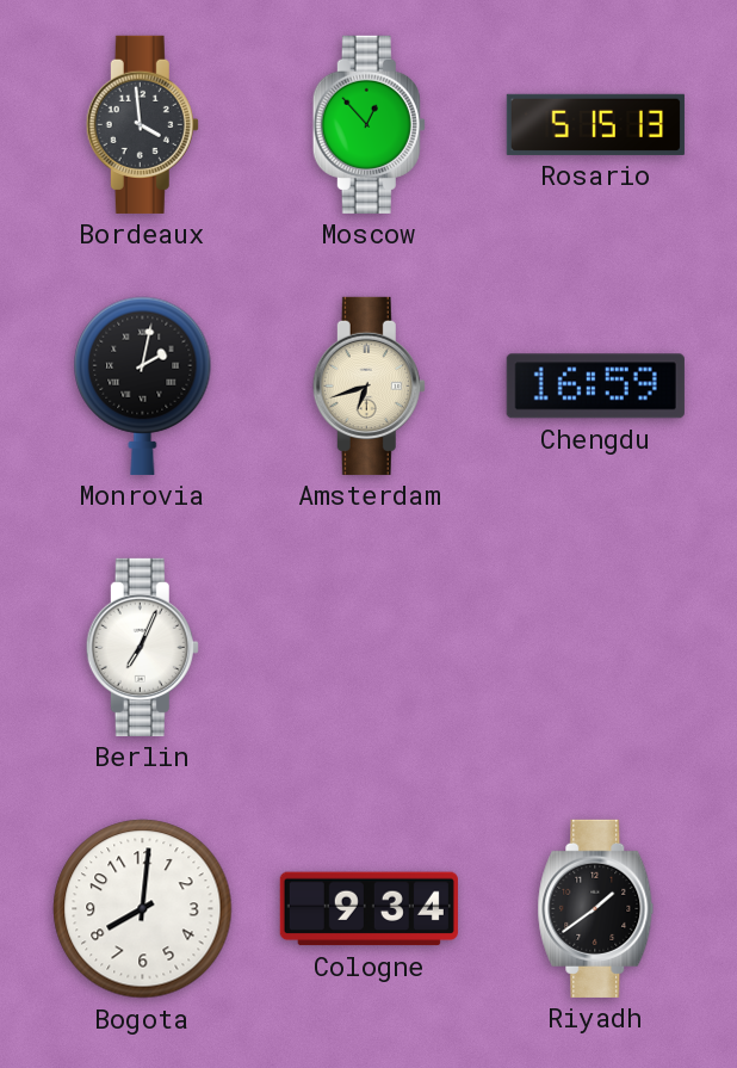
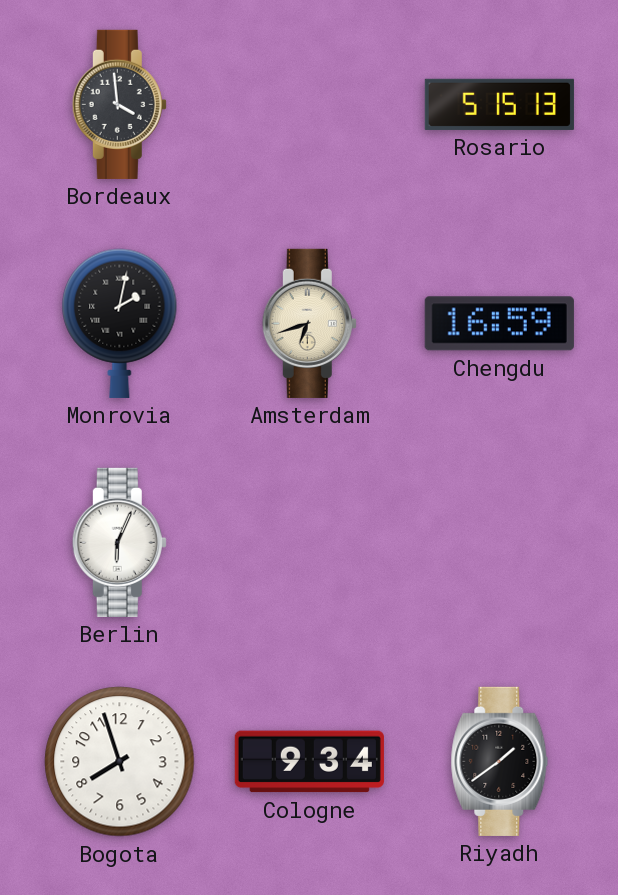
Moscow: 12:53 -> none (368, 124)
Berlin: 7:04 -> 6:04 (119, 542)
Bogota: 8:01 -> 7:57 (120, 762)
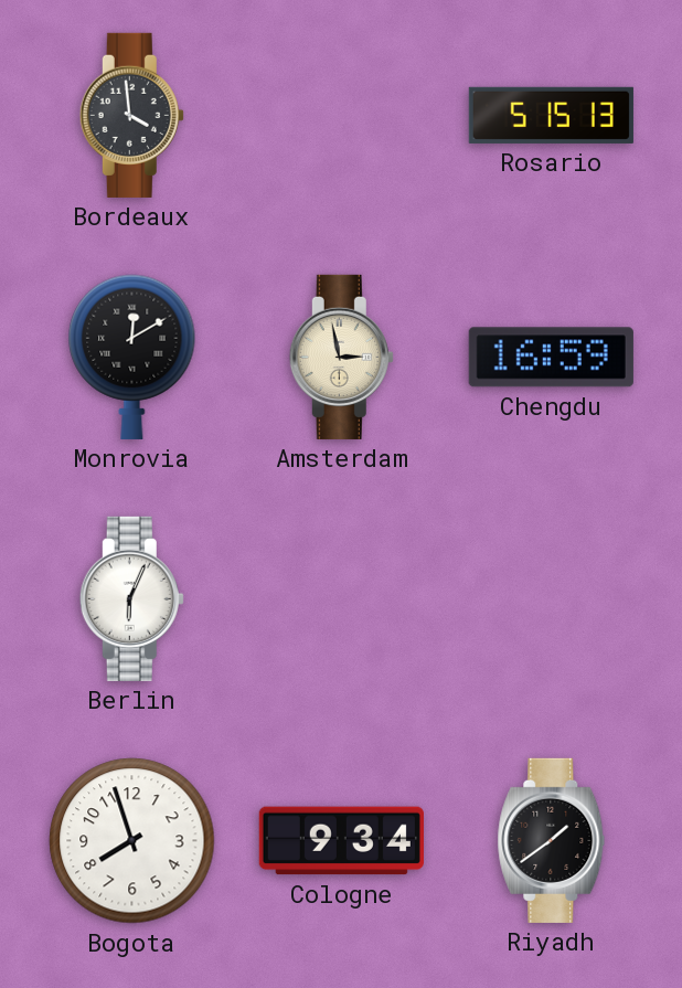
Monrovia: 2:02 -> 12:10 (132, 357)
Amsterdam: 6:42 -> 2:58 (341, 357)
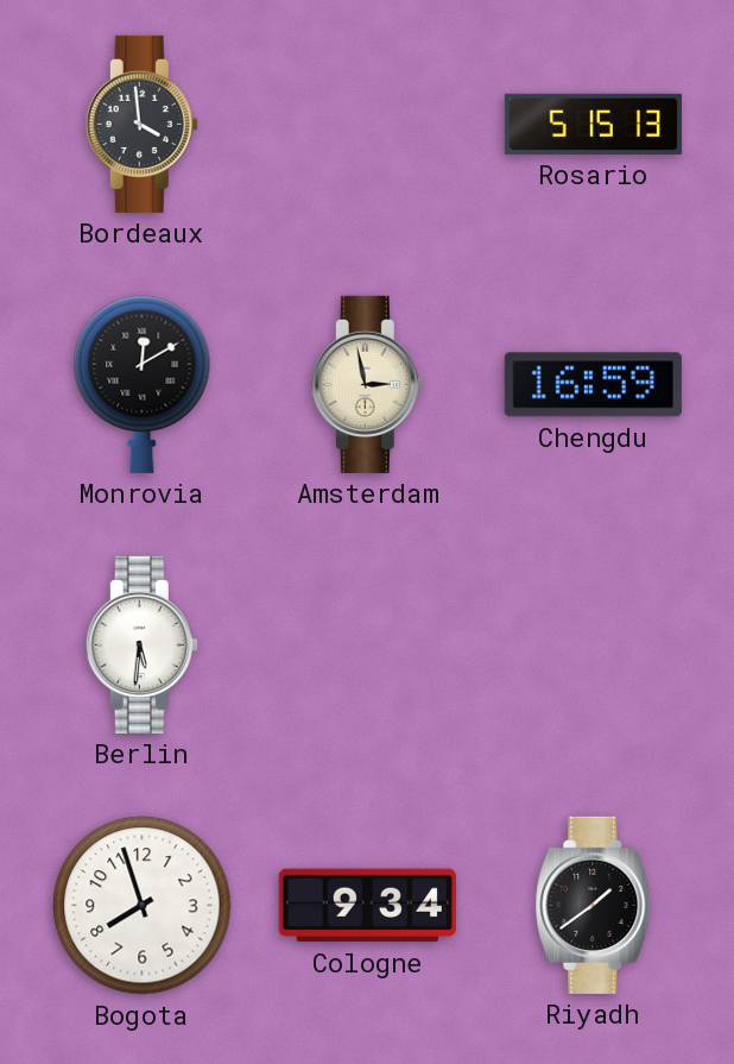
Berlin: 6:04 -> 5:31 (141, 644)
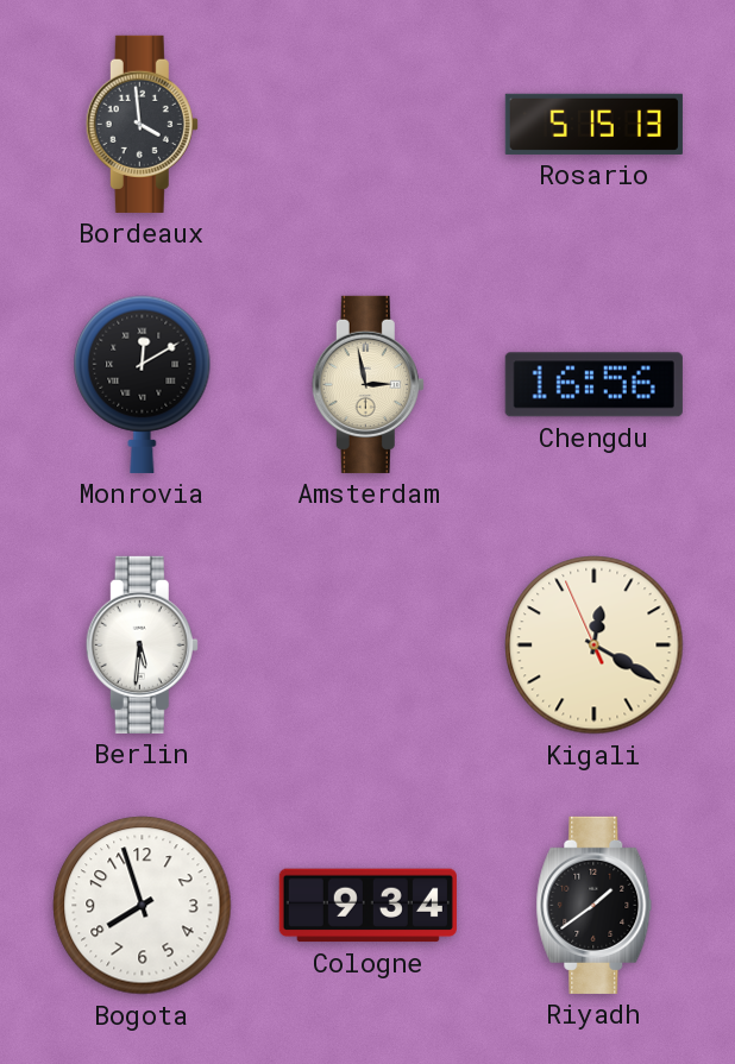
Chengdu: 16:59 -> 16:56 (593, 385)
Kigali: none -> 12:19 (595, 646)
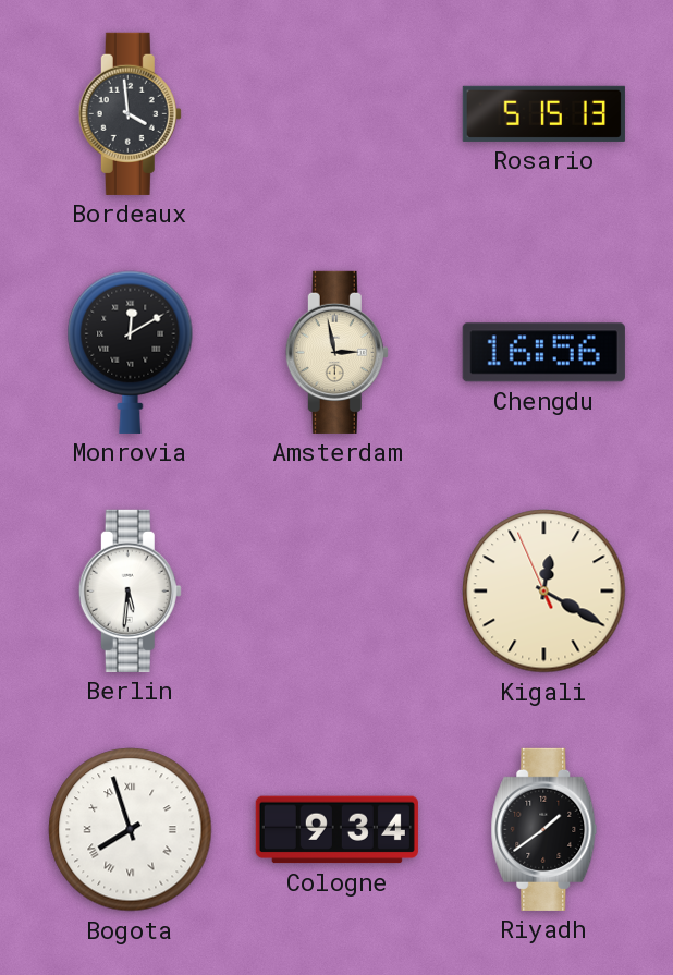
Bogota numerals: Arabic -> Roman (131, 830)
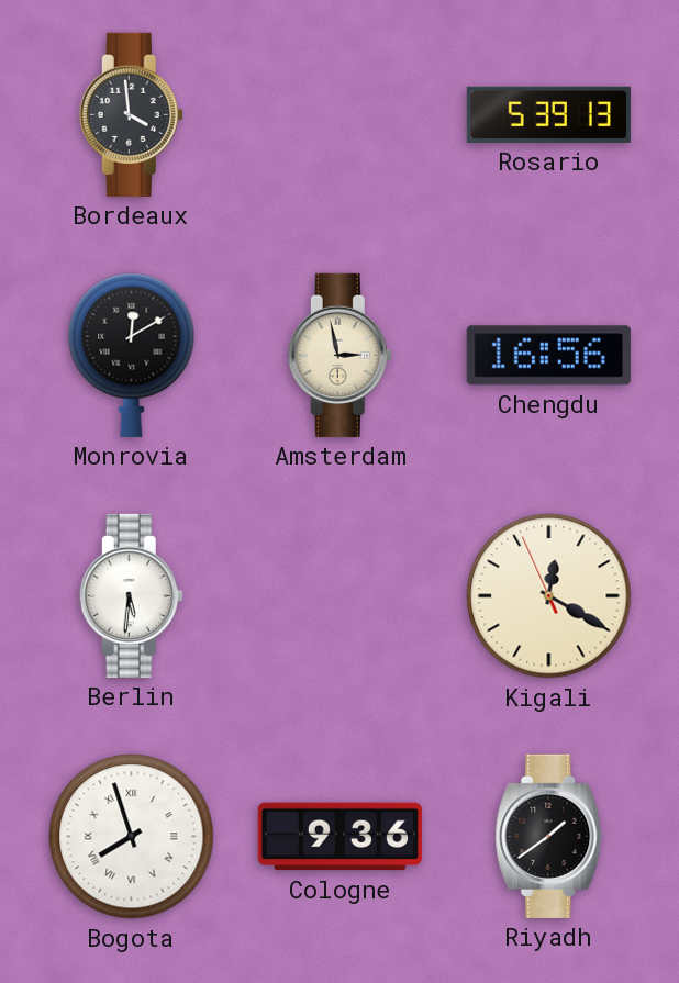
Rosario: 5:15 -> 5:39 (548, 114)
Cologne: 9:34 -> 9:36 (340, 837)
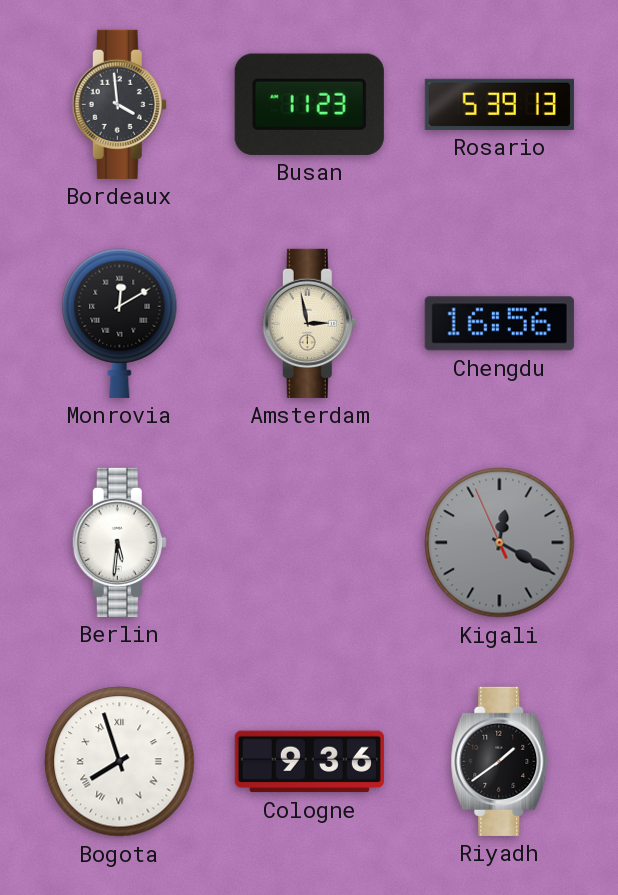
Busan: none -> 11:23 (309, 104)
Kigali dial: cream -> grey (500, 543)
